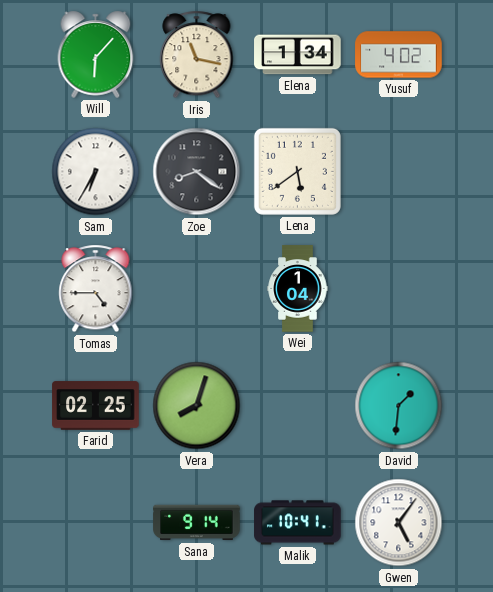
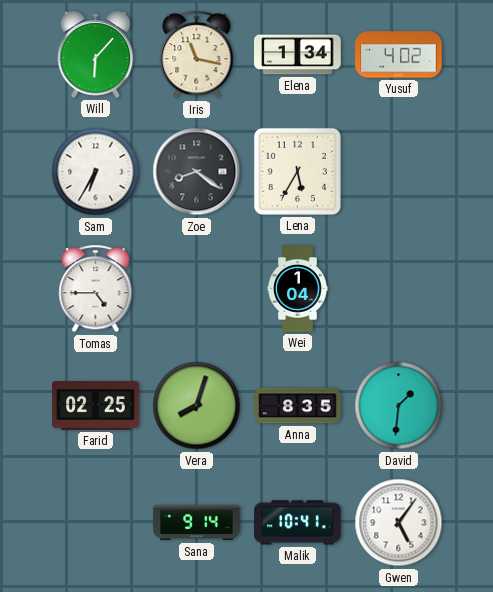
Lena: 5:39 -> 5:35 (297, 171)
Anna: none -> 8:35 (298, 406)
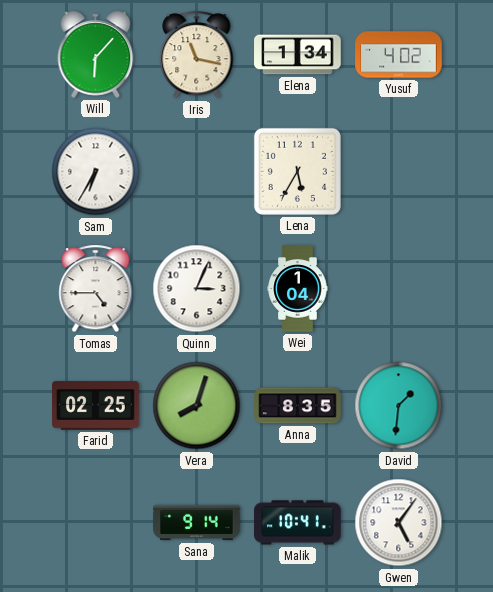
Zoe: 8:21 -> none (197, 172)
Quinn: none -> 3:04 (197, 289)
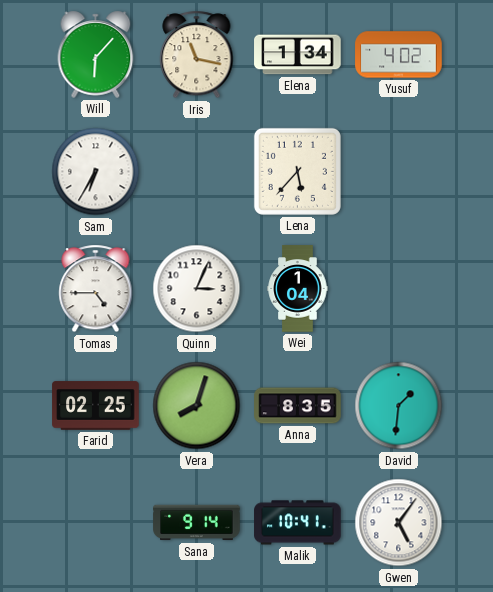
Lena: 5:35 -> 5:37 (297, 171)
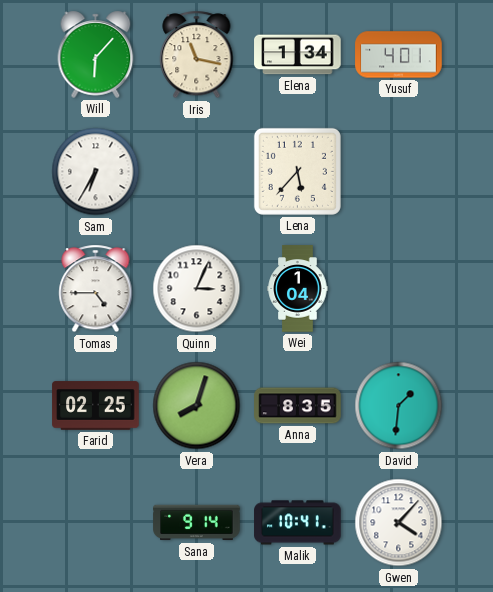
Yusuf: 4:02 -> 4:01 (399, 55)
Gwen: 5:06 -> 4:07 (399, 523)
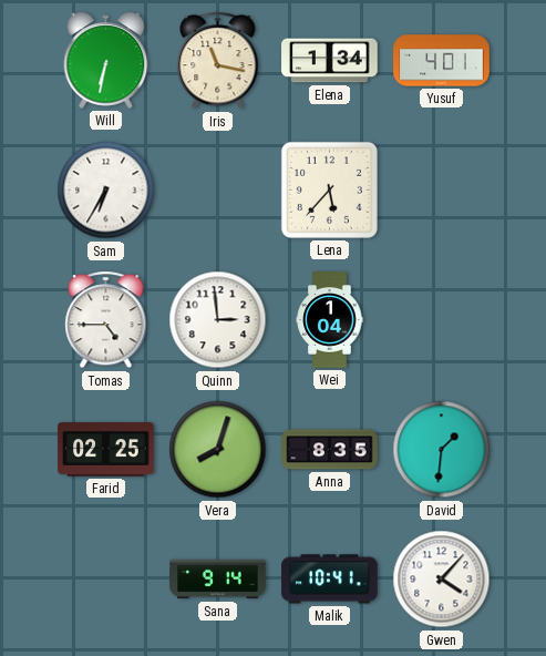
Will: 6:07 -> 6:32 (106, 60)
Quinn: 3:04 -> 2:59 (218, 320)
